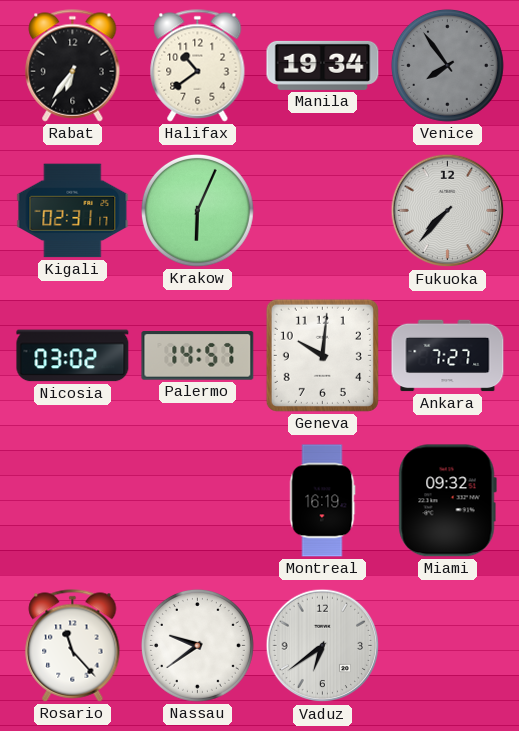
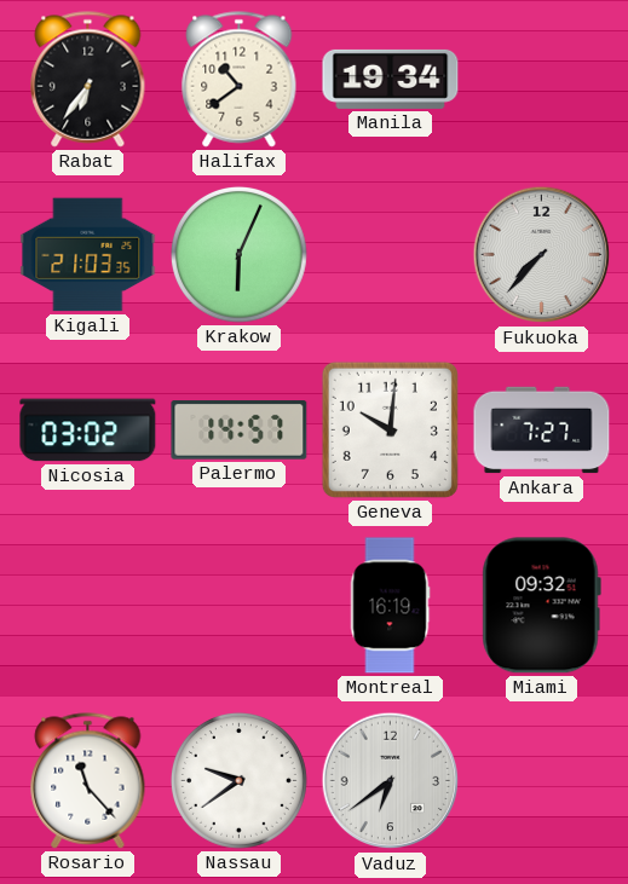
Venice: 7:54 -> none (447, 65)
Kigali: 02:31 -> 21:03 (88, 255)
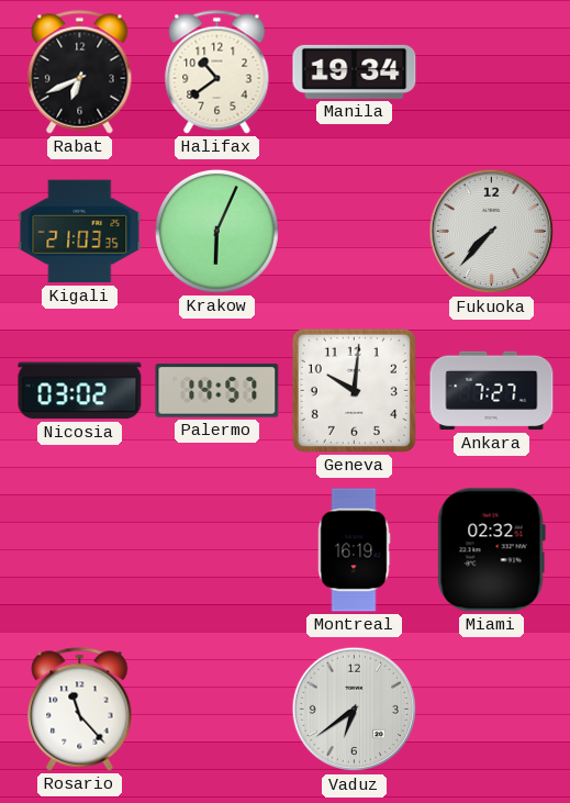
Rabat: 6:36 -> 6:41 (80, 73)
Miami: 09:32 -> 02:32 (491, 550)
Nassau: 9:39 -> none (238, 780)
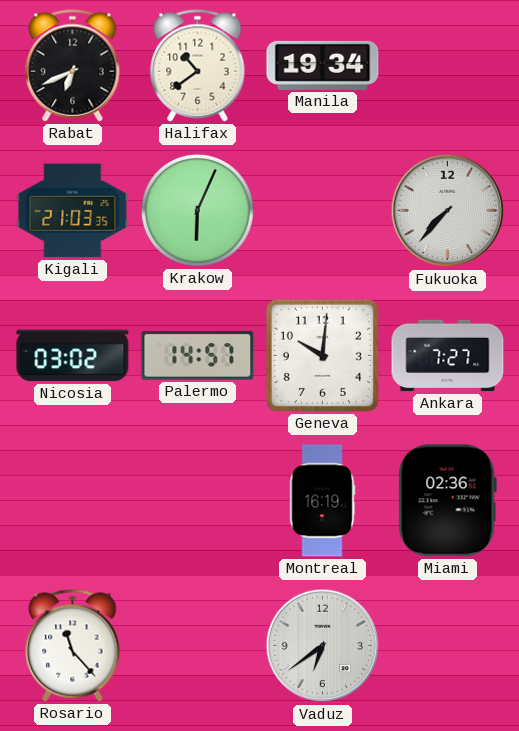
Miami: 02:32 -> 02:36 (447, 501)
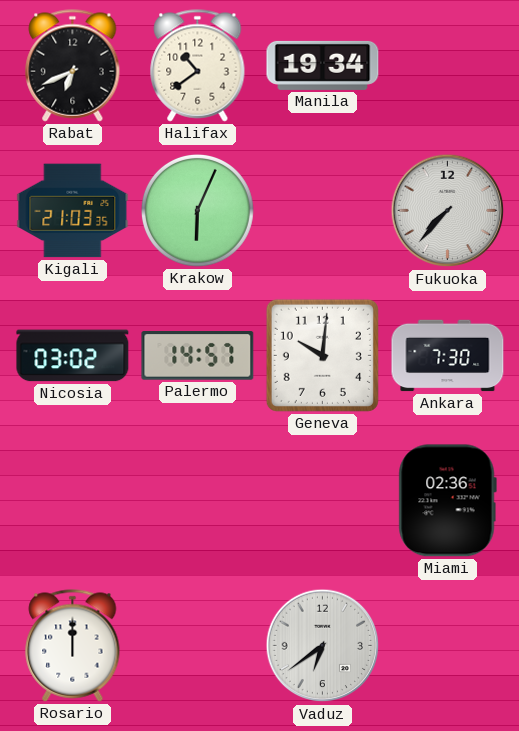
Ankara: 7:27 -> 7:30 (448, 356)
Montreal: 16:19 -> none (322, 501)
Rosario: 11:23 -> 12:00 (73, 646)
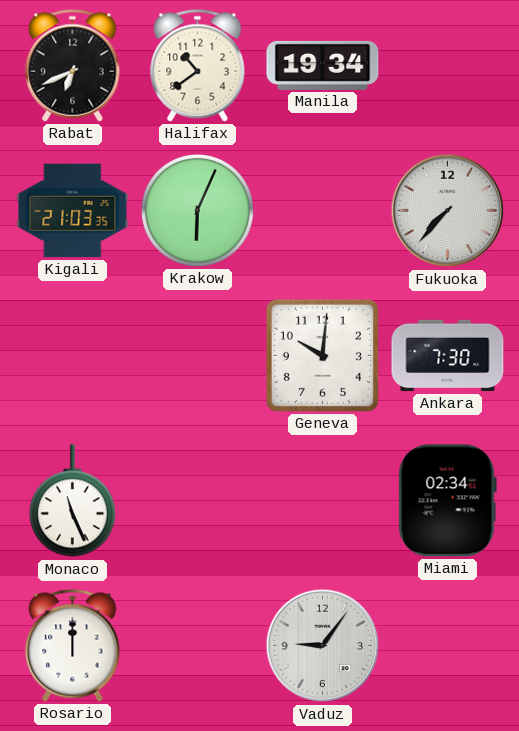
Nicosia: 03:02 -> none (73, 356)
Palermo: 14:57 -> none (198, 356)
Monaco: none -> 11:26 (72, 501)
Miami: 02:36 -> 02:34 (447, 501)
Vaduz: 6:39 -> 9:06 (323, 646)
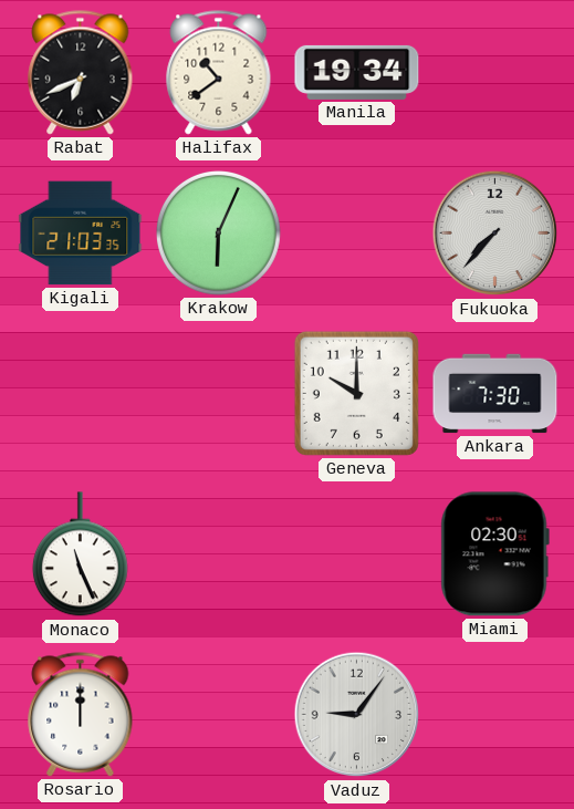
Geneva: 10:01 -> 10:00 (356, 393)
Miami: 02:34 -> 02:30 (494, 554)
